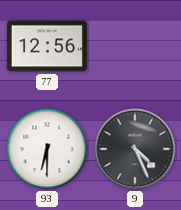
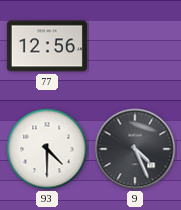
93: 6:30 -> 4:30 (47, 149)
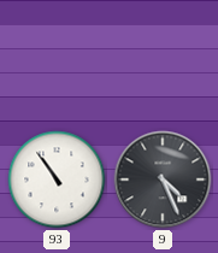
77: 12:56 -> none (47, 46)
93: 4:30 -> 10:54 (57, 180)
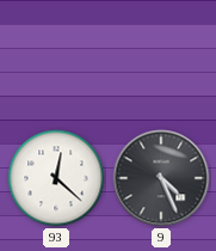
93: 10:54 -> 12:22 (56, 178)
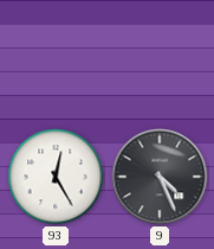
93: 12:22 -> 12:25 (56, 177)
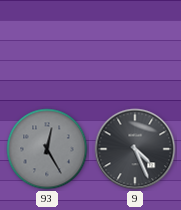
93 dial: white -> grey (47, 149)
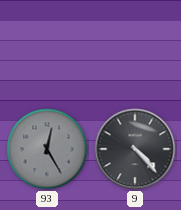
9: 4:26 -> 4:23 (135, 149)
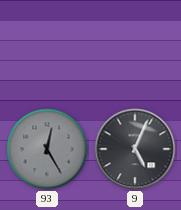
9: 4:23 -> 5:04 (135, 149)
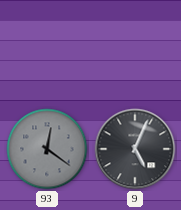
93: 12:25 -> 12:21 (47, 149)
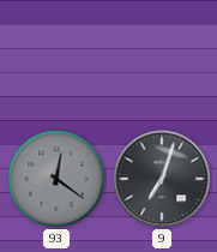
9: 5:04 -> 7:03 (162, 179)
